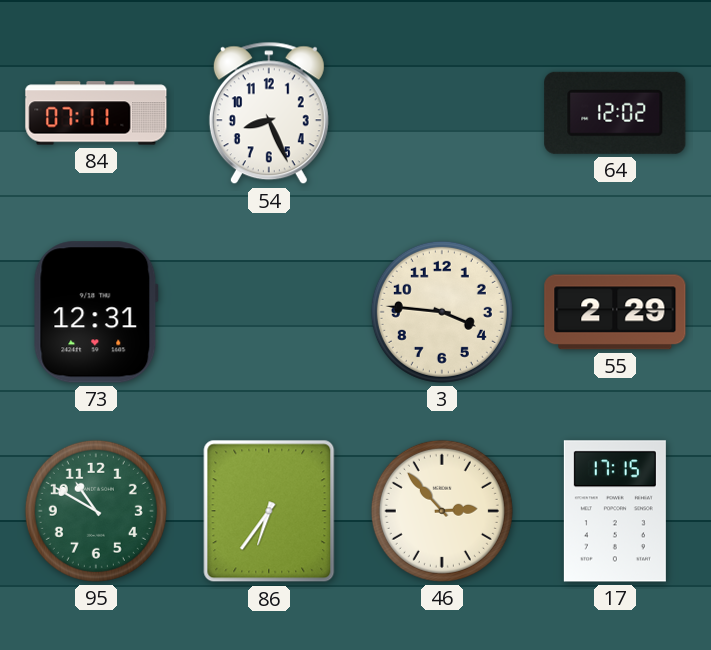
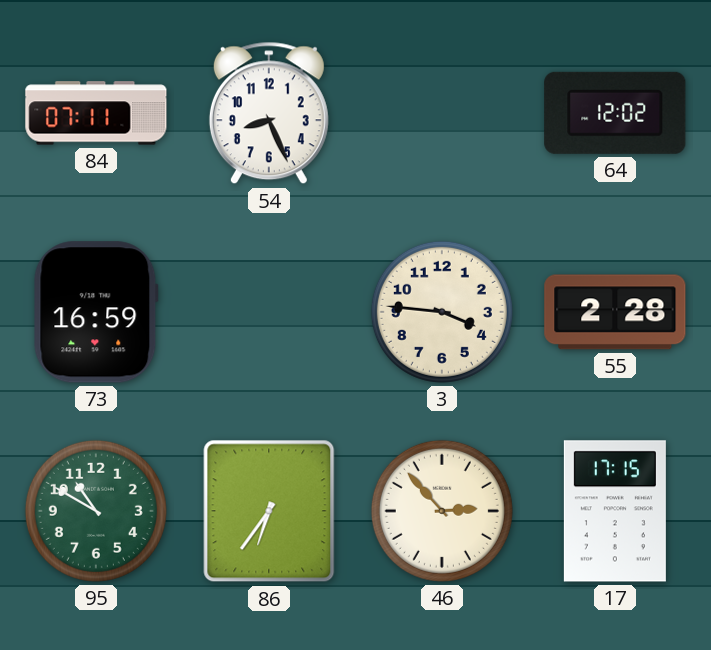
73: 12:31 -> 16:59 (96, 312)
55: 2:29 -> 2:28 (615, 312)
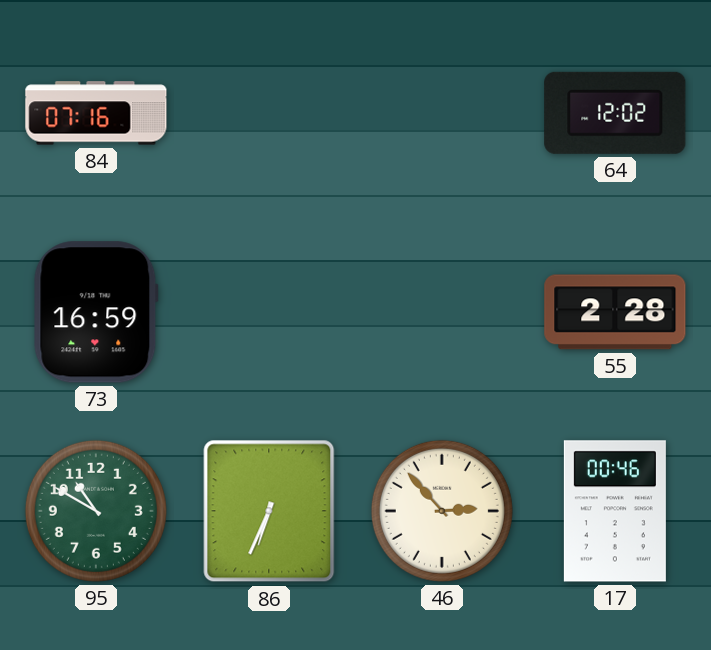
84: 07:11 -> 07:16 (96, 113)
54: 8:26 -> none (269, 113)
3: 3:46 -> none (442, 312)
86: 6:36 -> 6:34 (269, 511)
17: 17:15 -> 00:46 (615, 511)
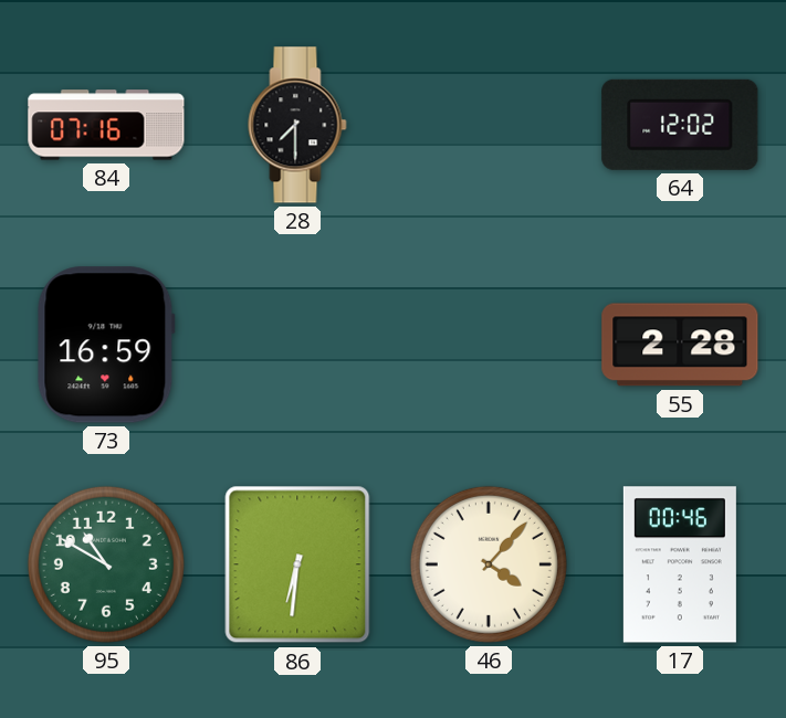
28: none -> 7:30 (297, 125)
86: 6:34 -> 6:31 (297, 564)
46: 2:53 -> 4:07 (489, 564)
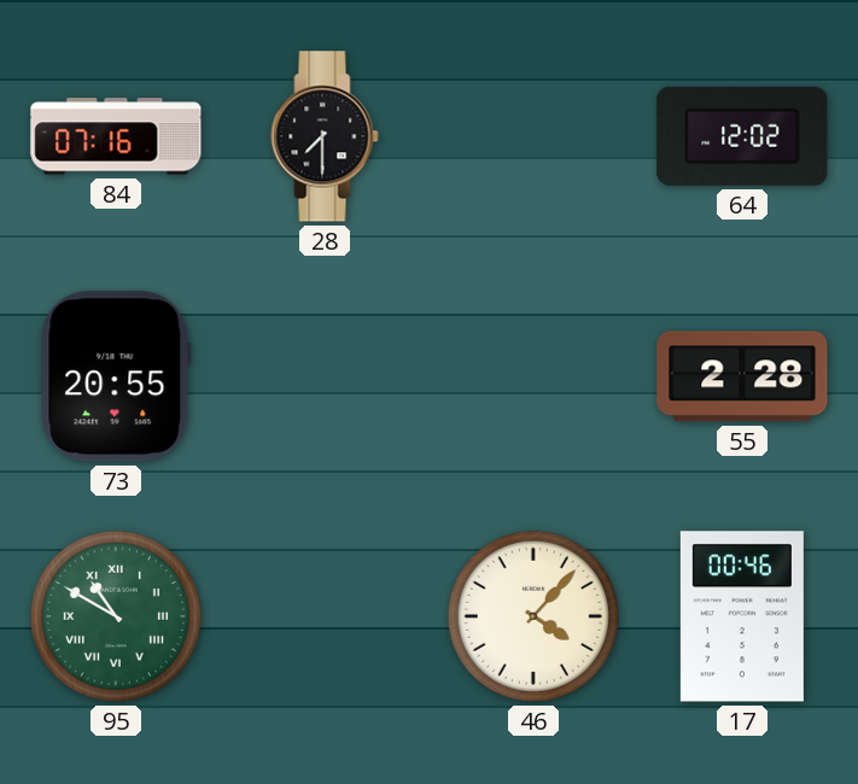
73: 16:59 -> 20:55 (116, 376)
95 numerals: Arabic -> Roman (116, 616)
86: 6:31 -> none (297, 564)
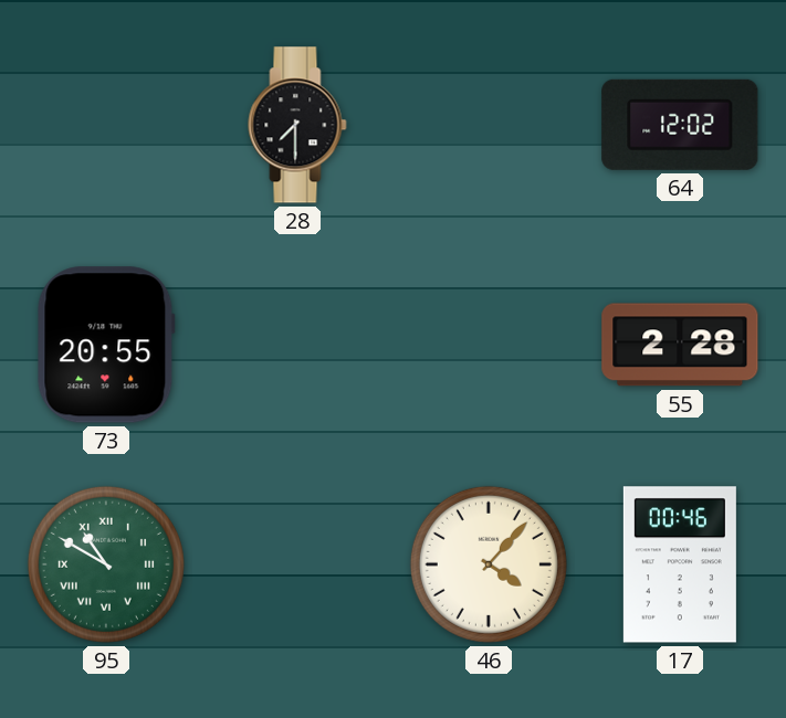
84: 07:16 -> none (116, 136)
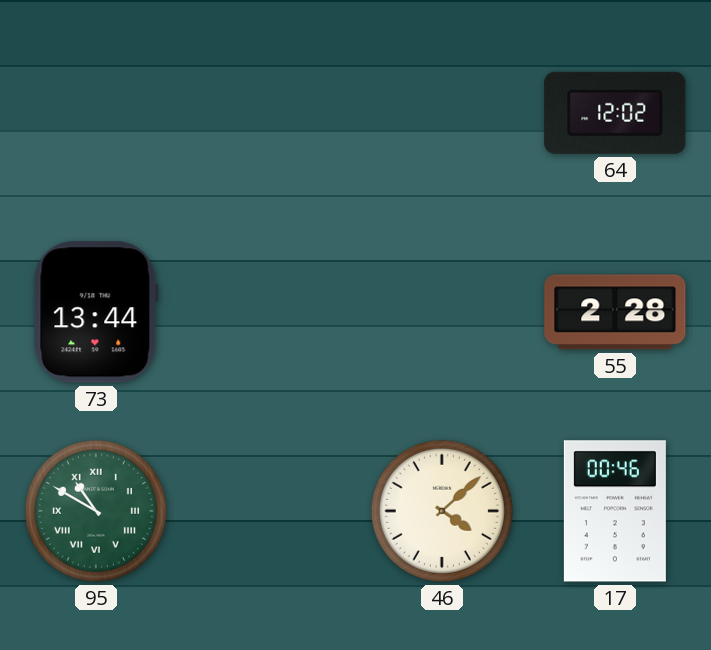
28: 7:30 -> none (297, 125)
73: 20:55 -> 13:44 (96, 312)
46: 4:07 -> 4:08 (442, 511)
